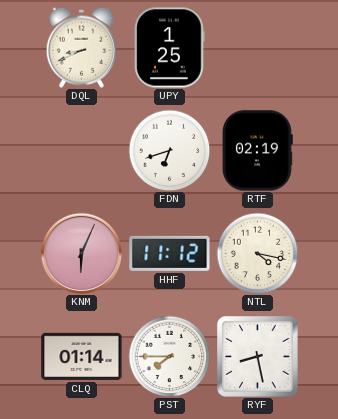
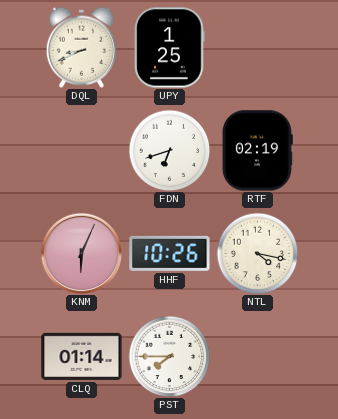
HHF: 11:12 -> 10:26 (170, 253)
RYF: 8:28 -> none (258, 357)
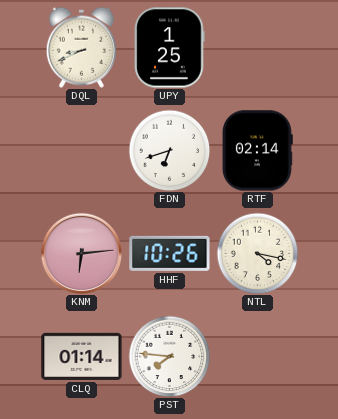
RTF: 02:19 -> 02:14 (257, 151)
KNM: 6:04 -> 6:14 (81, 253)
PST: 7:45 -> 7:46 (169, 356)
